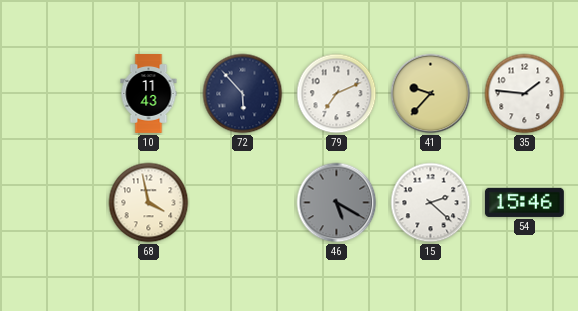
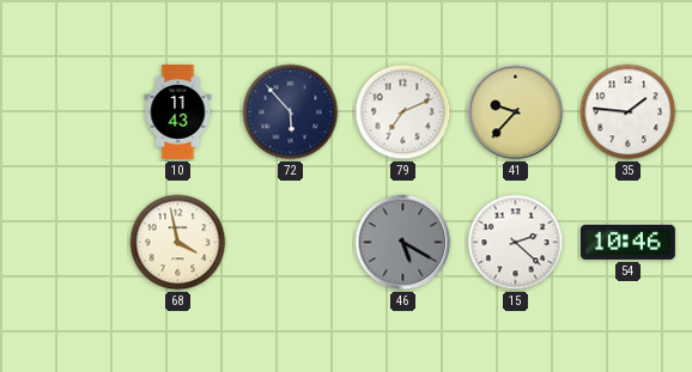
54: 15:46 -> 10:46 (627, 242)
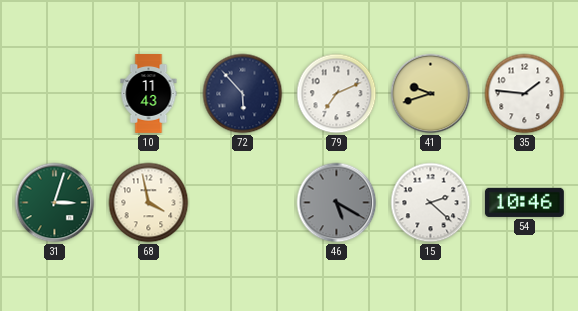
41: 9:37 -> 9:42 (431, 94)
31: none -> 3:03 (55, 203)
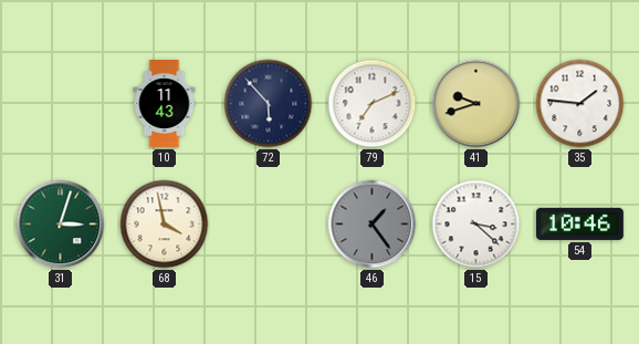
46: 5:20 -> 1:24 (373, 225)
15: 2:22 -> 3:22 (476, 225)
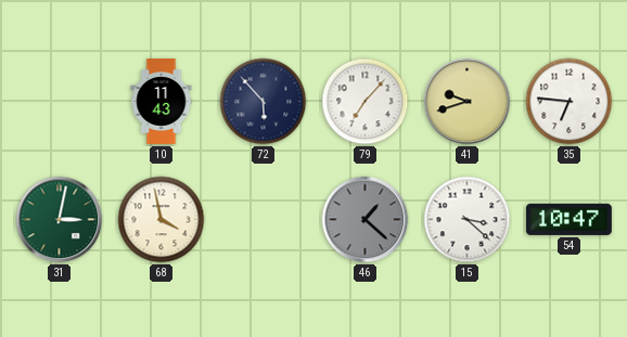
79: 7:11 -> 7:07 (366, 102)
35: 1:46 -> 6:46 (570, 102)
31: 3:03 -> 3:02 (60, 220)
46: 1:24 -> 1:22 (366, 220)
54: 10:46 -> 10:47 (568, 219)
